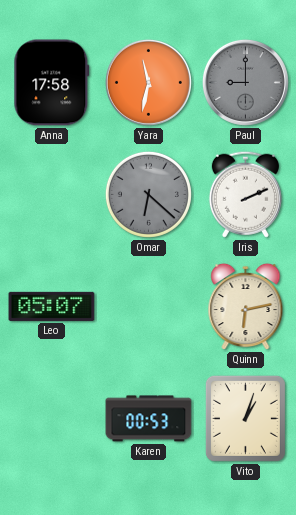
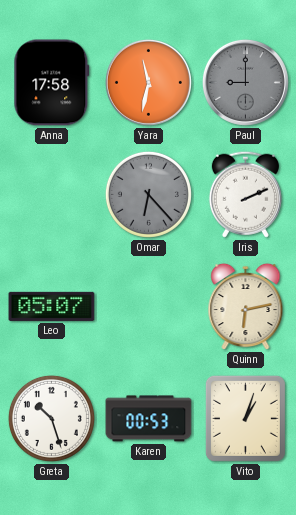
Omar: 6:22 -> 6:23 (148, 194)
Greta: none -> 10:27 (51, 418)
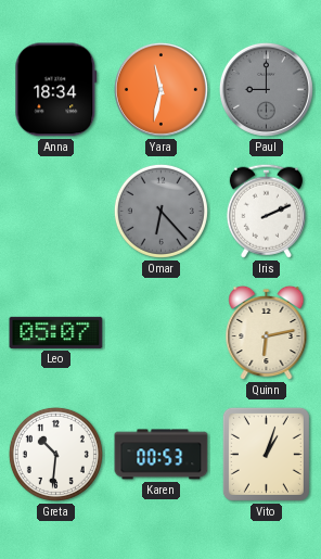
Anna: 17:58 -> 18:34 (56, 90)
Greta: 10:27 -> 10:31 (55, 454)
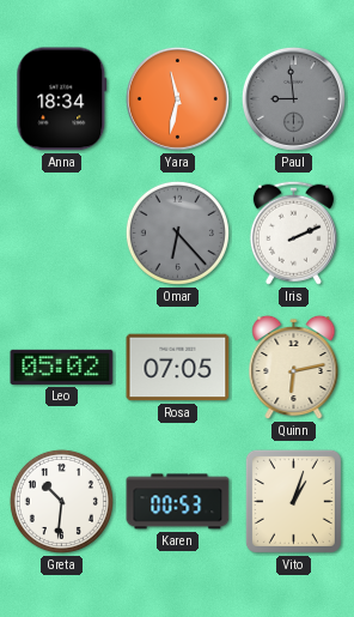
Paul: 9:00 -> 8:59 (293, 98)
Leo: 05:07 -> 05:02 (62, 367)
Rosa: none -> 07:05 (178, 368)
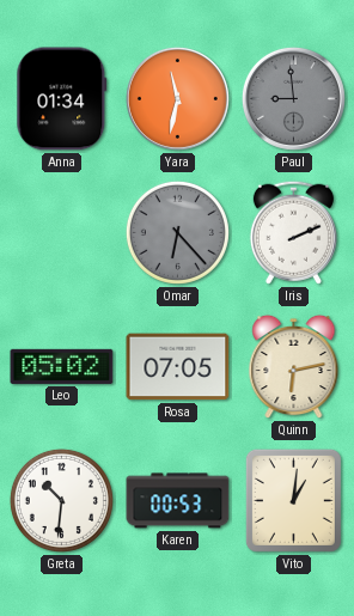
Anna: 18:34 -> 01:34 (62, 99)
Vito: 1:03 -> 1:01 (293, 500)
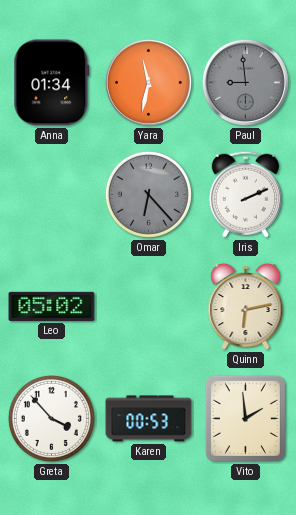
Rosa: 07:05 -> none (178, 367)
Greta: 10:31 -> 3:53 (51, 418)
Vito: 1:01 -> 1:59 (245, 418)
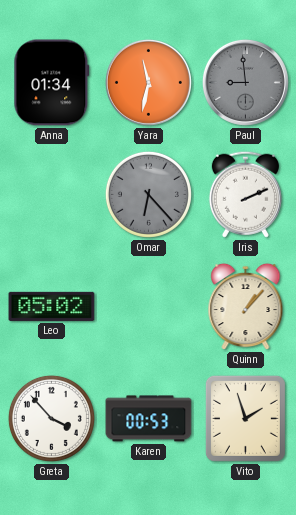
Quinn: 6:13 -> 1:07 (246, 307)
Vito: 1:59 -> 1:57 (245, 418)
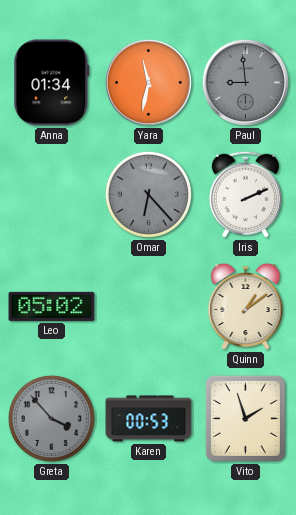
Quinn: 1:07 -> 1:09 (246, 307)
Greta dial: white -> grey (51, 418)
